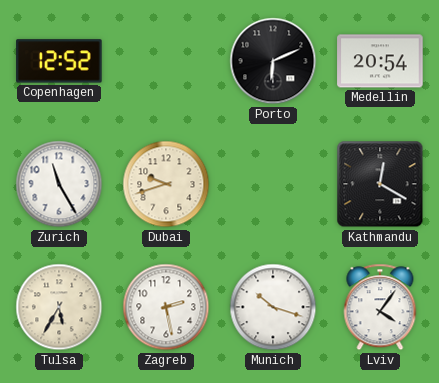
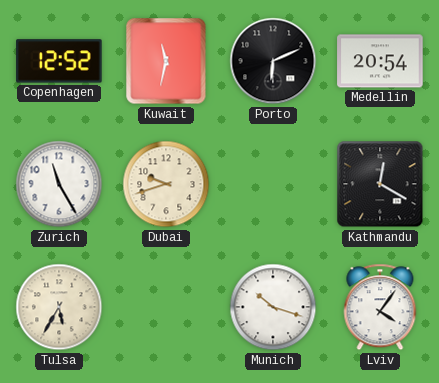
Kuwait: none -> 11:32 (166, 61)
Zagreb: 2:28 -> none (166, 307)
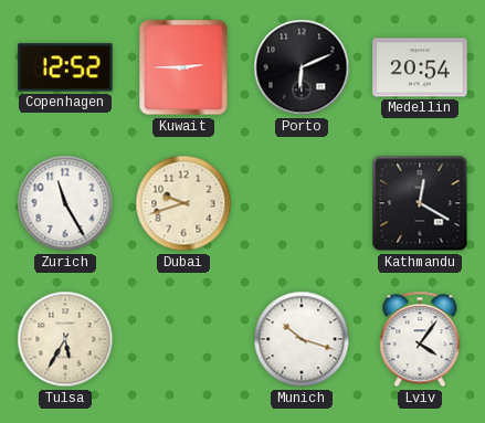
Kuwait: 11:32 -> 2:45 (183, 67)
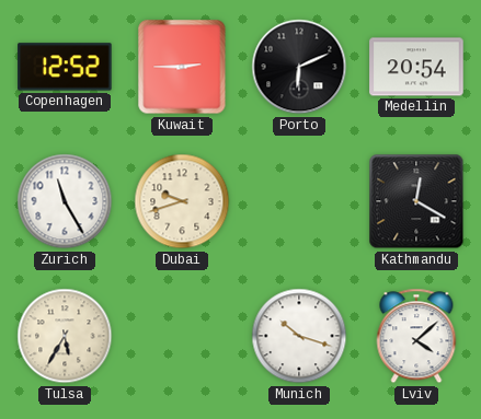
Lviv: 4:06 -> 4:08 (416, 336)
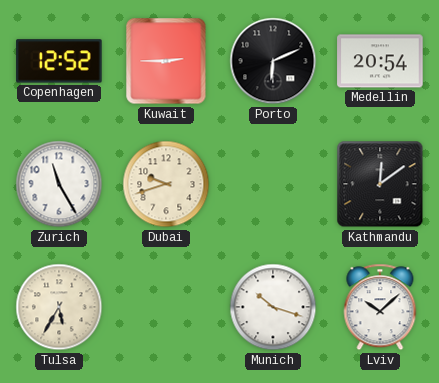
Kathmandu: 12:20 -> 12:09 (380, 184)
Lviv: 4:08 -> 10:08 (380, 307)
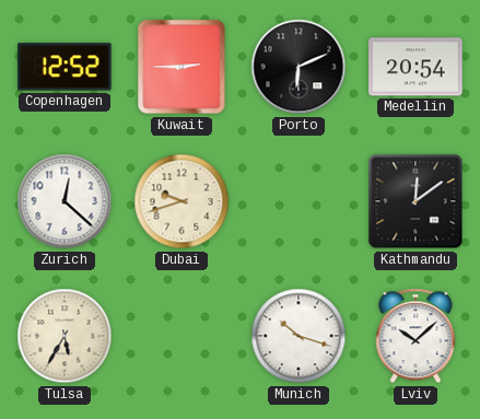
Zurich: 11:25 -> 12:22 (65, 201)
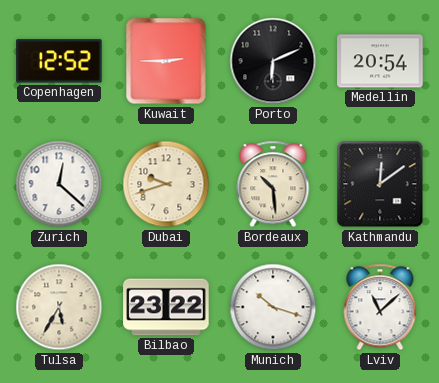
Bordeaux: none -> 10:29 (273, 184)
Bilbao: none -> 23:22 (166, 307)
Lviv: 10:08 -> 11:08 (380, 307)
